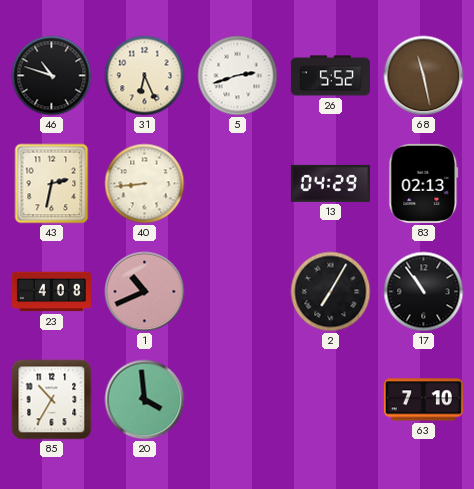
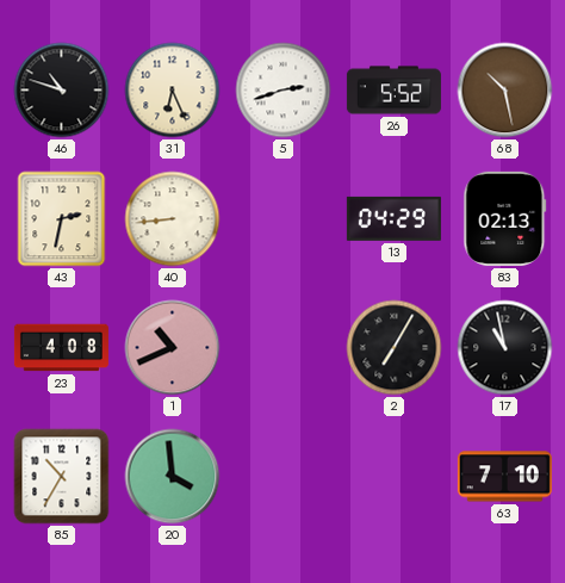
68: 11:28 -> 10:28 (505, 91)
17: 10:54 -> 10:58 (505, 348)
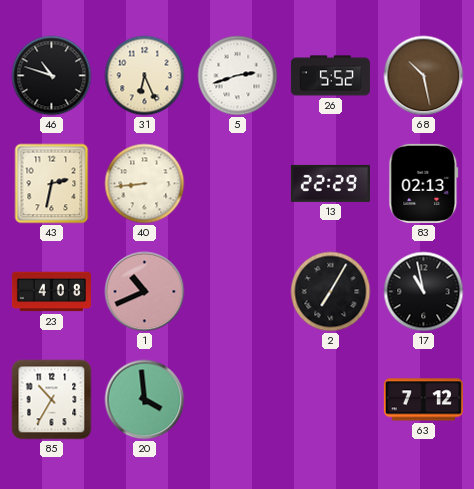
13: 04:29 -> 22:29 (330, 183)
63: 7:10 -> 7:12 (423, 400)
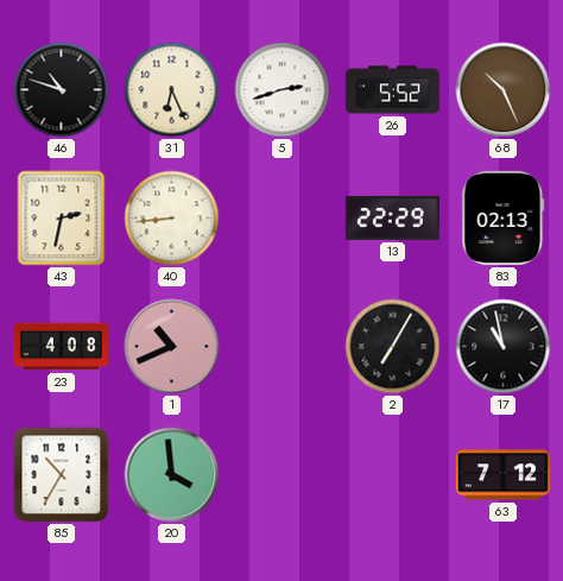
68: 10:28 -> 10:26 (504, 90)
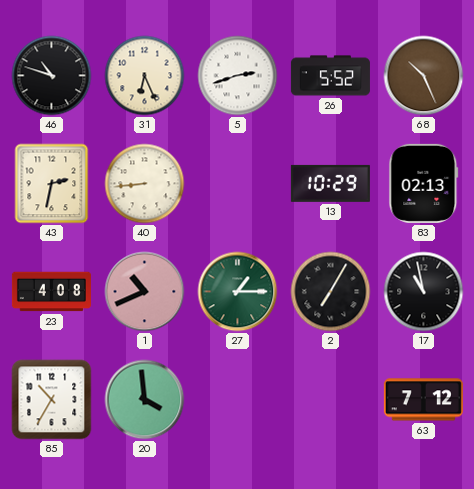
13: 22:29 -> 10:29 (330, 183)
27: none -> 1:15 (238, 292)
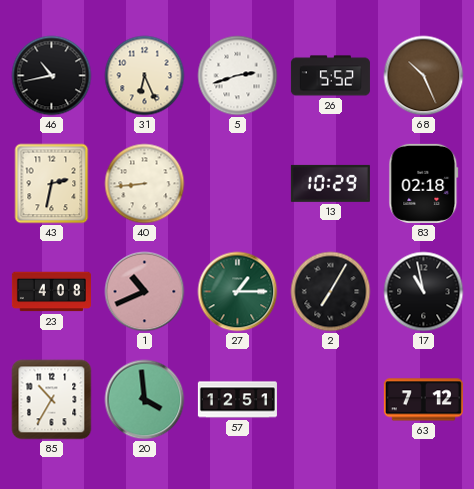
46: 10:48 -> 10:43 (52, 76)
83: 02:13 -> 02:18 (424, 183)
57: none -> 12:51 (237, 400)
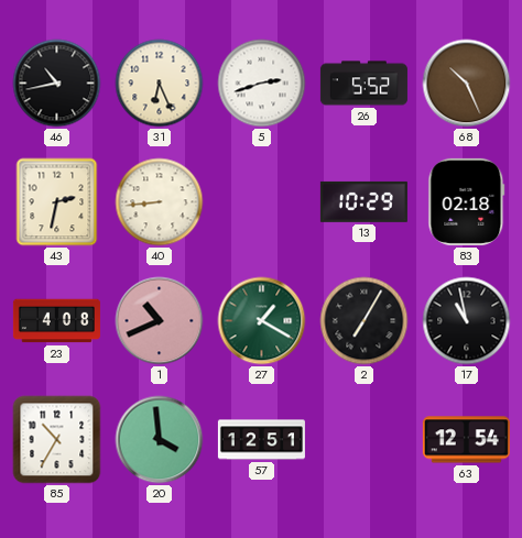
27: 1:15 -> 1:20 (262, 321)
63: 7:12 -> 12:54 (466, 440)
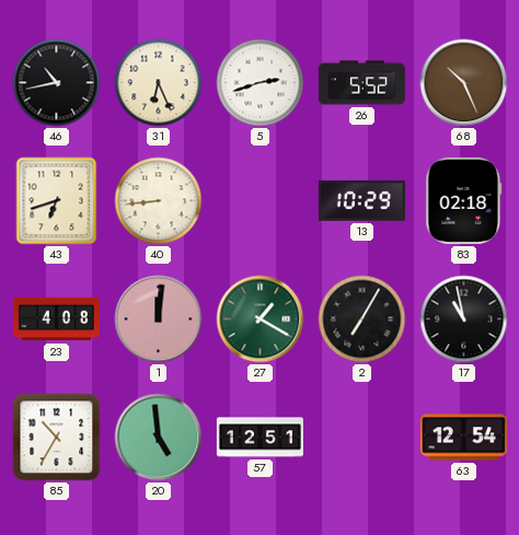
43: 2:32 -> 6:42 (57, 201)
1: 10:41 -> 12:01 (159, 319)
20: 3:59 -> 4:59 (159, 438)
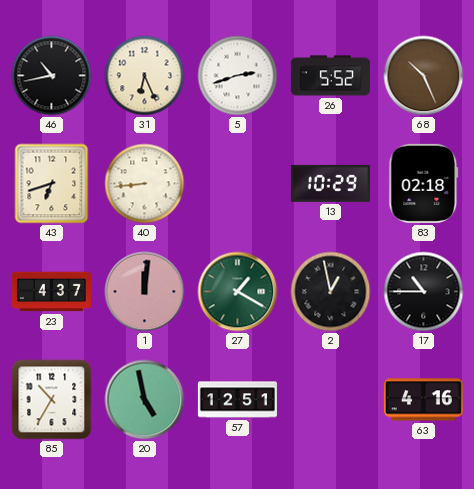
23: 4:08 -> 4:37 (51, 292)
2: 7:05 -> 12:58 (331, 292)
17: 10:58 -> 10:45 (424, 292)
20: 4:59 -> 4:58 (145, 400)
63: 12:54 -> 4:16 (423, 400)
